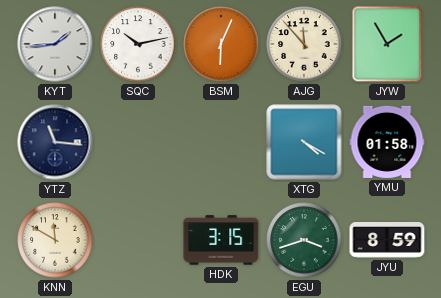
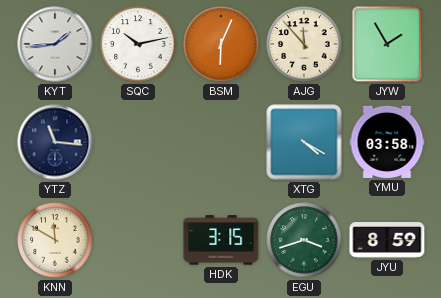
YMU: 01:58 -> 03:58 (387, 142)
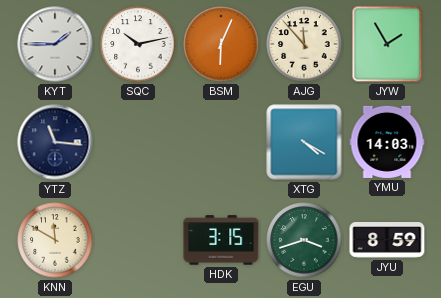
KYT: 1:44 -> 1:45 (55, 44)
YMU: 03:58 -> 14:03 (387, 142)
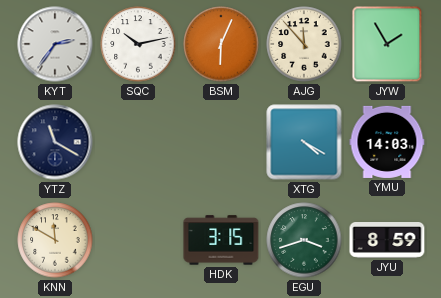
KYT: 1:45 -> 2:36 (55, 44)
YTZ: 11:16 -> 11:20 (55, 142)
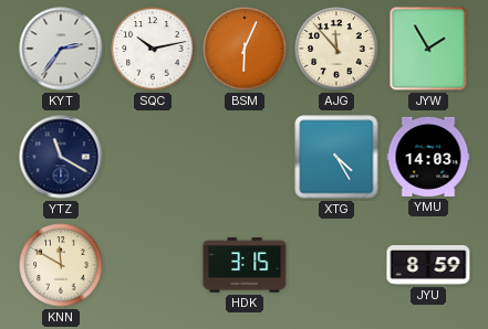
XTG: 4:20 -> 4:25 (336, 157)
EGU: 3:42 -> none (304, 240)
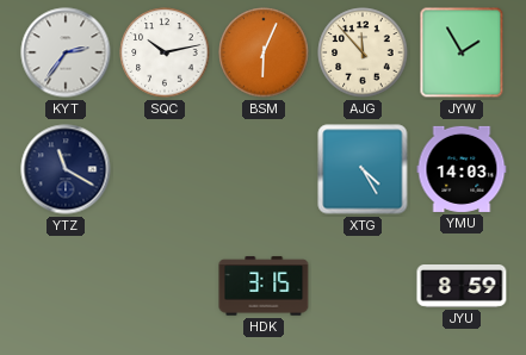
KNN: 11:50 -> none (61, 265)
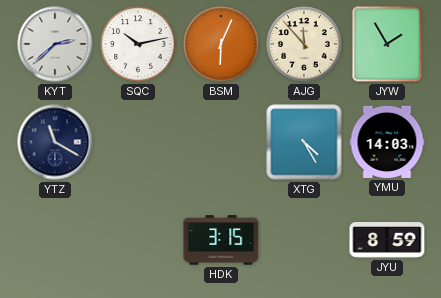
KYT: 2:36 -> 2:38 (55, 44)
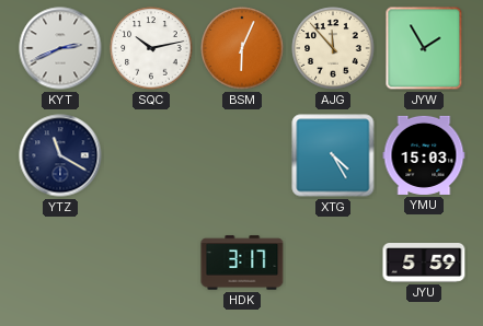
KYT: 2:38 -> 2:41 (60, 48)
YMU: 14:03 -> 15:03 (424, 155)
HDK: 3:15 -> 3:17 (242, 263)
JYU: 8:59 -> 5:59 (424, 263)
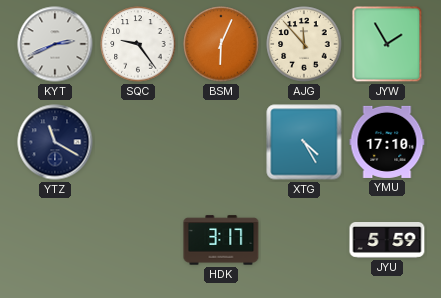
SQC: 10:13 -> 9:24 (138, 44)
YMU: 15:03 -> 17:10 (387, 142)
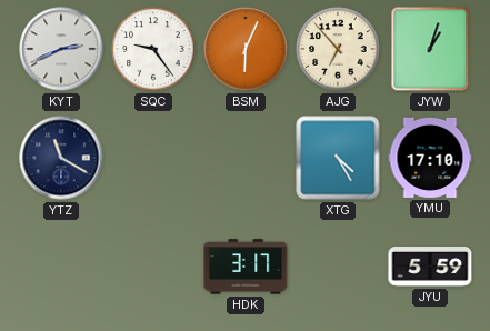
AJG: 11:53 -> 6:53 (338, 49)
JYW: 1:55 -> 1:03 (430, 49)
